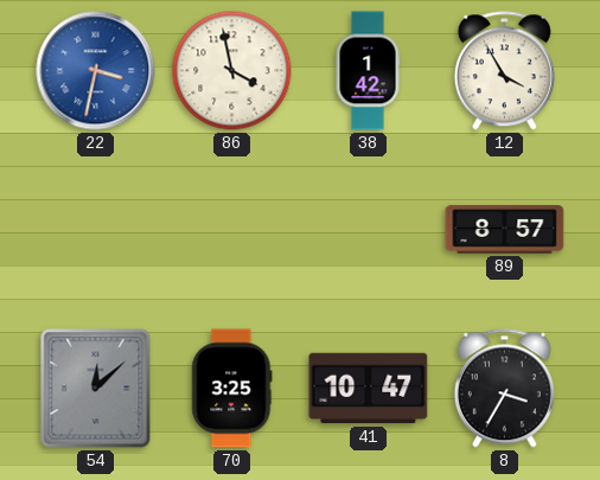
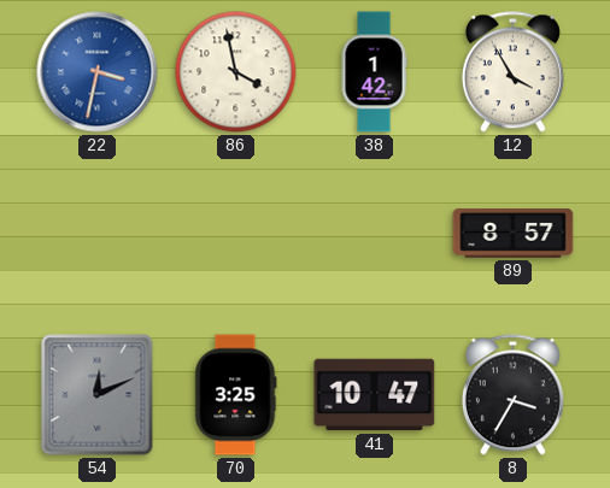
54: 12:08 -> 12:11 (98, 395)
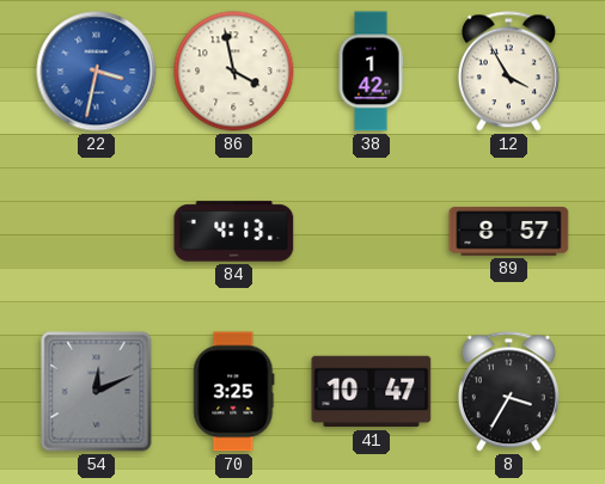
84: none -> 4:13 (234, 232)
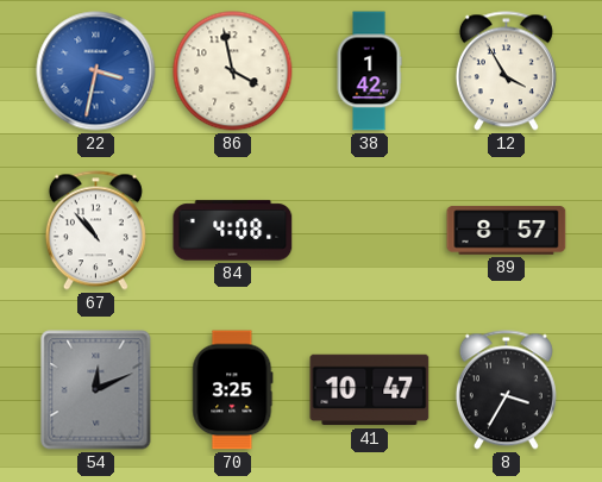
67: none -> 10:53 (95, 231)
84: 4:13 -> 4:08 (233, 231)
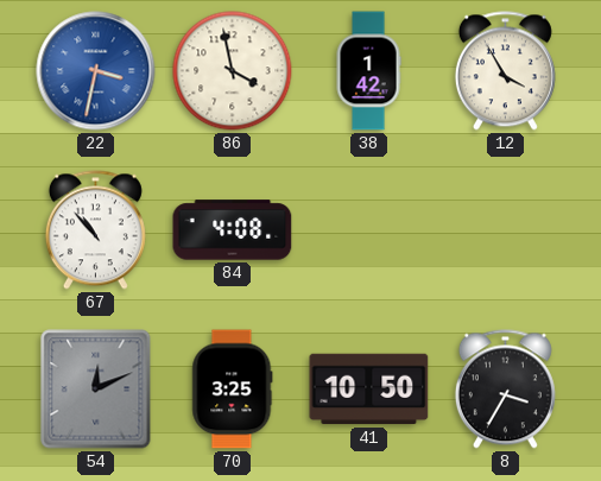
89: 8:57 -> none (507, 231)
41: 10:47 -> 10:50 (369, 390)
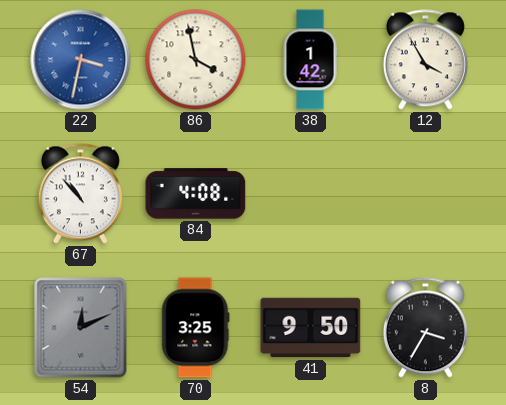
41: 10:50 -> 9:50 (311, 328)
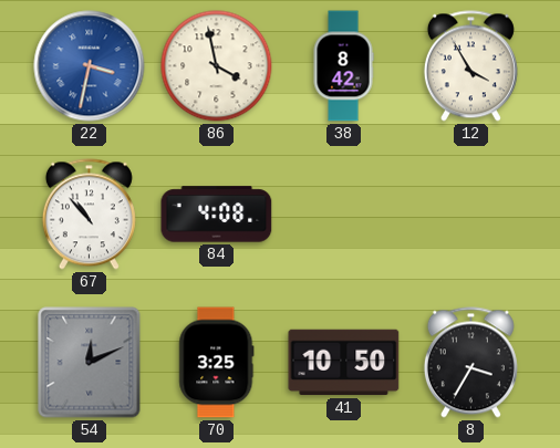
38: 1:42 -> 8:42 (343, 66)
41: 9:50 -> 10:50 (344, 363)
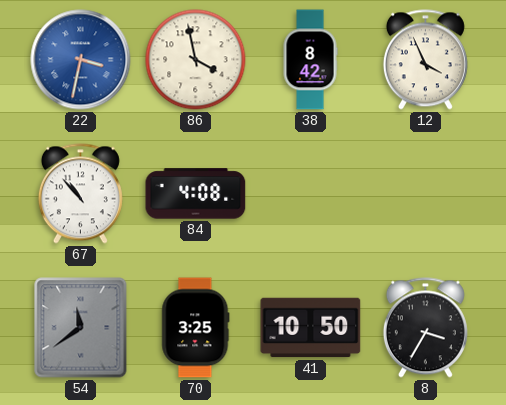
12: 3:55 -> 3:56 (425, 60)
54: 12:11 -> 11:39 (81, 328)
